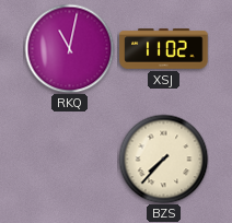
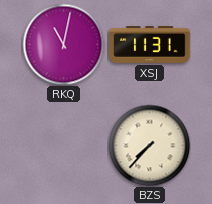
XSJ: 11:02 -> 11:31 (150, 45)
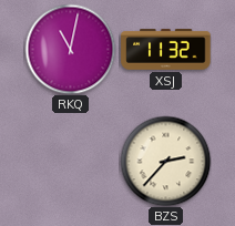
XSJ: 11:31 -> 11:32 (166, 50)
BZS: 7:37 -> 2:37 (165, 161)
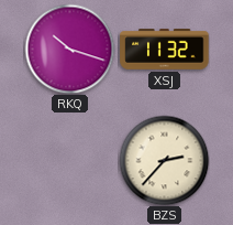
RKQ: 11:02 -> 10:18 (69, 49)
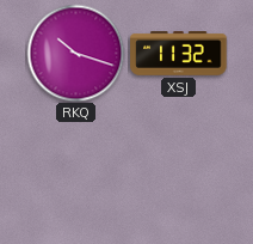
BZS: 2:37 -> none (164, 160)
